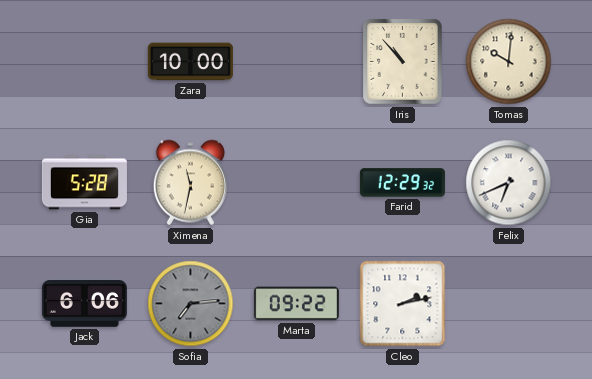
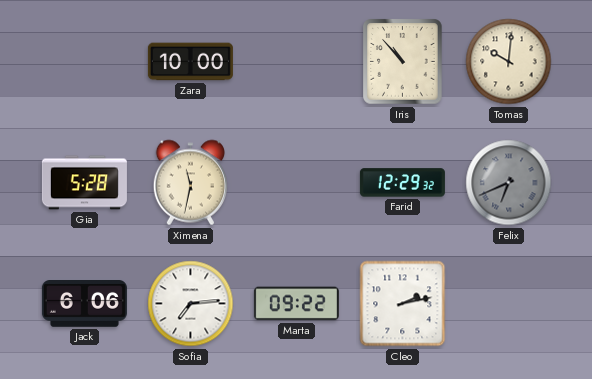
Felix dial: white -> grey (509, 183)
Sofia dial: grey -> white (191, 304)
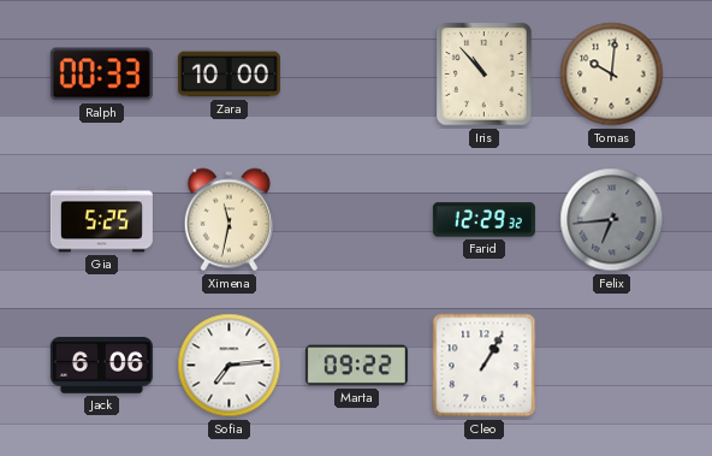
Ralph: none -> 00:33 (101, 75)
Gia: 5:28 -> 5:25 (101, 220)
Felix: 6:41 -> 6:44 (612, 220)
Cleo: 2:13 -> 1:05 (485, 366)
